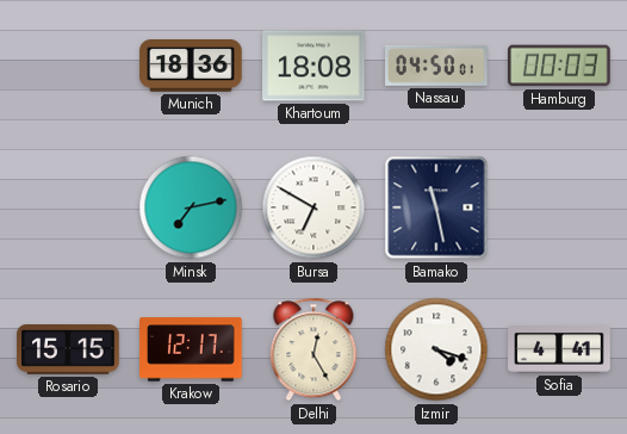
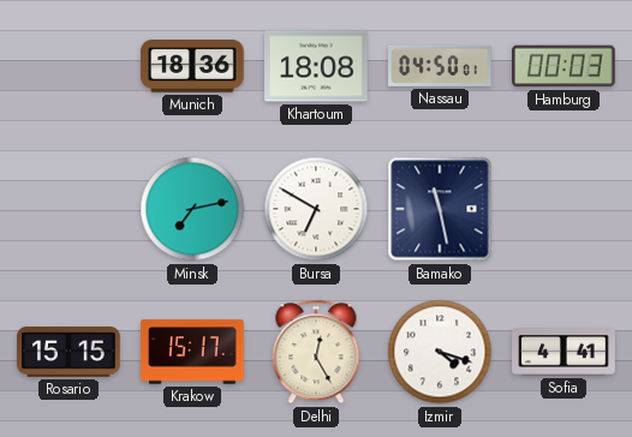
Krakow: 12:17 -> 15:17 (192, 352)
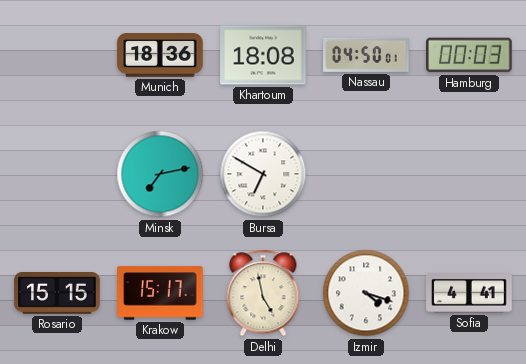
Bamako: 11:28 -> none (440, 209)
Delhi: 12:25 -> 4:58 (263, 293)
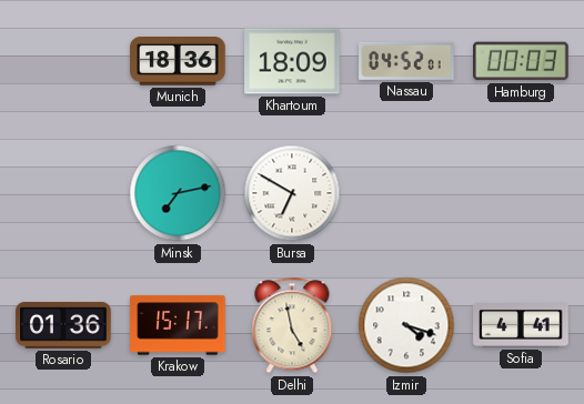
Khartoum: 18:08 -> 18:09 (292, 61)
Nassau: 04:50 -> 04:52 (406, 61)
Rosario: 15:15 -> 01:36 (63, 326)
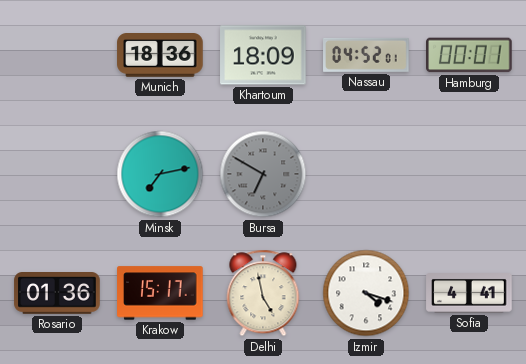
Hamburg: 00:03 -> 00:01 (469, 55)
Bursa dial: white -> grey (263, 174)
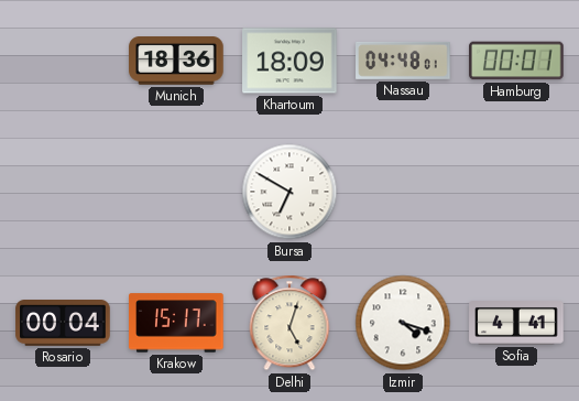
Nassau: 04:52 -> 04:48 (403, 61)
Minsk: 7:13 -> none (160, 174)
Bursa dial: grey -> white (289, 192)
Rosario: 01:36 -> 00:04 (63, 324)
Delhi: 4:58 -> 5:03 (289, 323)
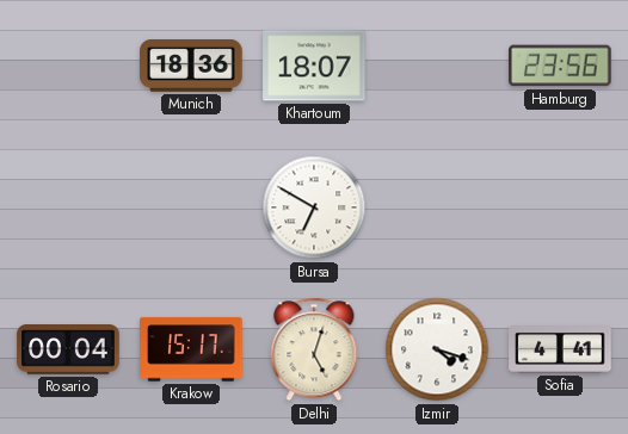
Khartoum: 18:09 -> 18:07 (314, 66)
Nassau: 04:48 -> none (403, 61)
Hamburg: 00:01 -> 23:56 (560, 66)
